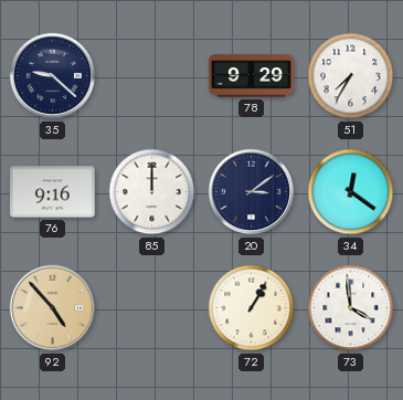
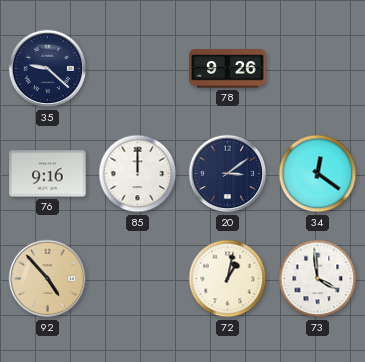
78: 9:29 -> 9:26 (228, 69)
51: 7:35 -> none (351, 76)
72: 1:05 -> 1:02 (228, 279)
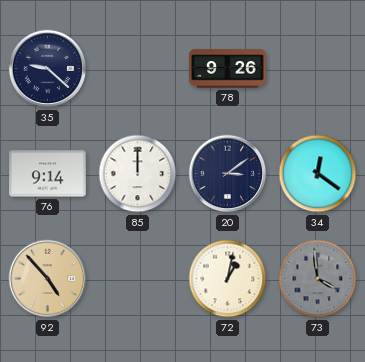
76: 9:16 -> 9:14 (48, 174)
73 dial: white -> grey (318, 279)
